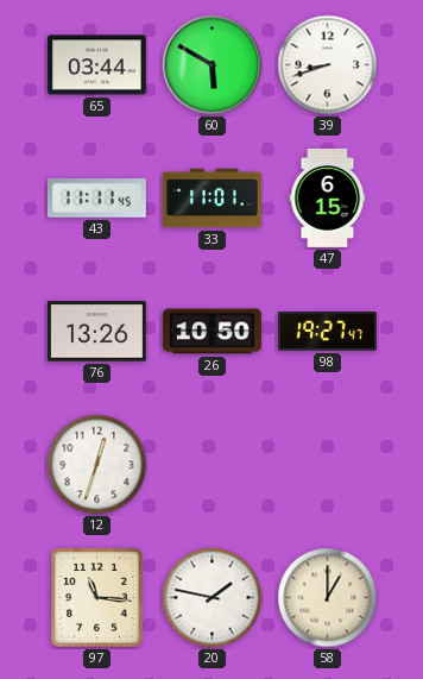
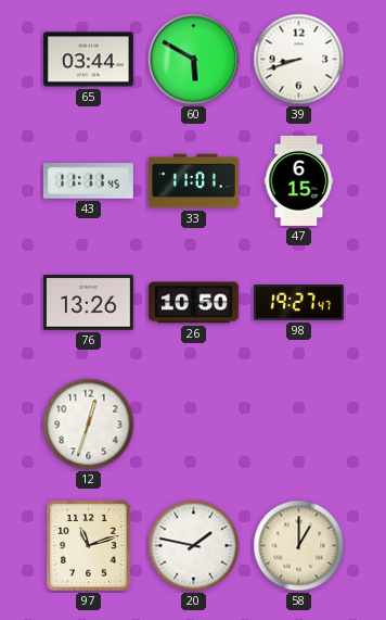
97: 11:16 -> 11:12 (89, 546)
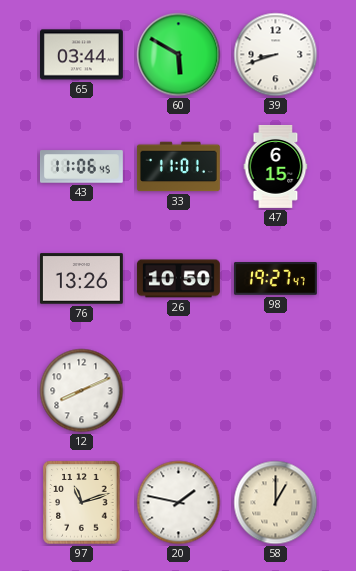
43: 11:11 -> 11:06 (81, 167)
12: 12:33 -> 8:11 (82, 391)
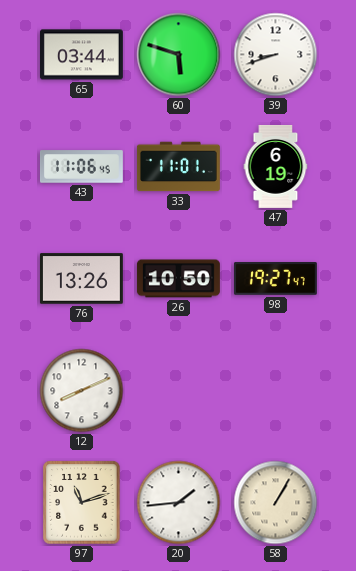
60: 5:50 -> 5:48 (179, 55)
47: 6:15 -> 6:19 (276, 166)
20: 1:47 -> 1:44 (179, 503)
58: 1:00 -> 1:05 (276, 503)
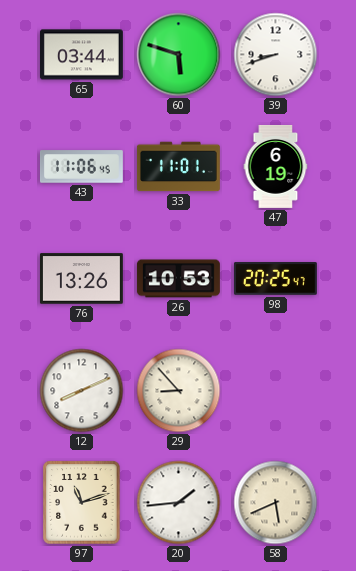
26: 10:50 -> 10:53 (178, 279)
98: 19:27 -> 20:25 (275, 279)
29: none -> 8:53 (179, 391)
58: 1:05 -> 5:41 (276, 503)
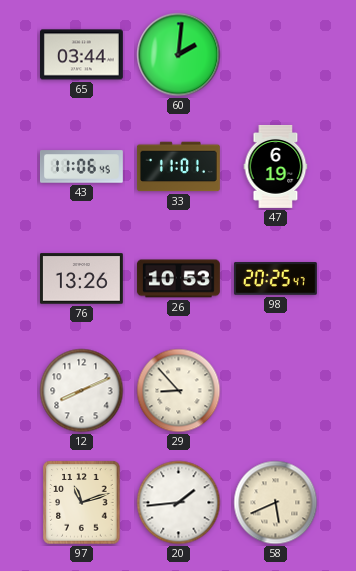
60: 5:48 -> 2:01 (179, 55)
39: 8:42 -> none (276, 55)
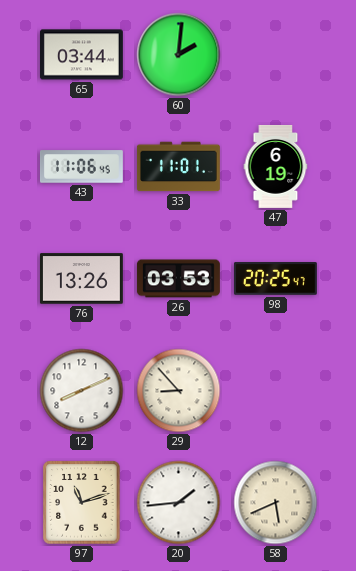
26: 10:53 -> 03:53 (178, 279)
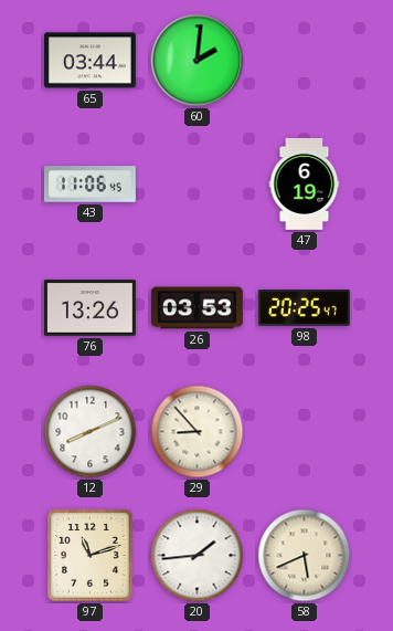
33: 11:01 -> none (178, 167)
